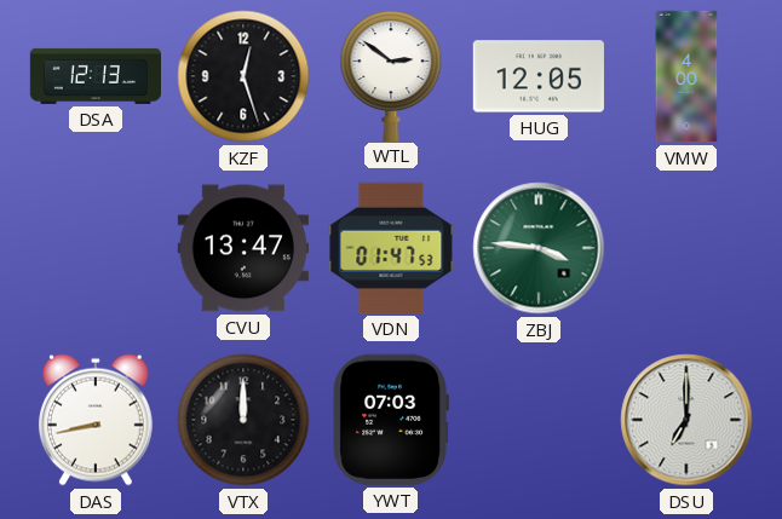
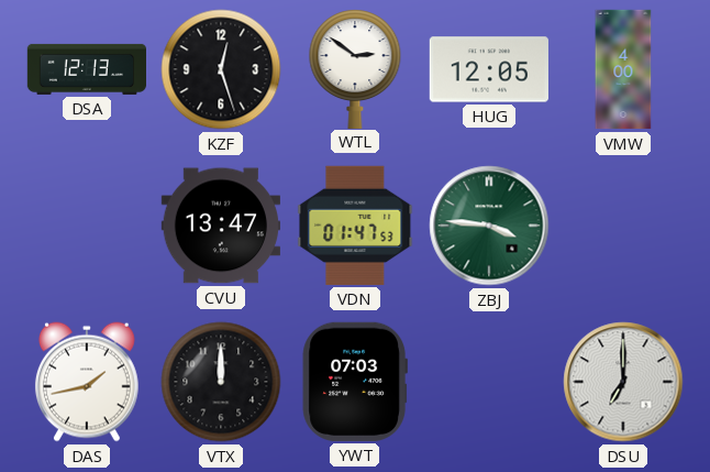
DAS: 8:43 -> 1:43 (87, 382)
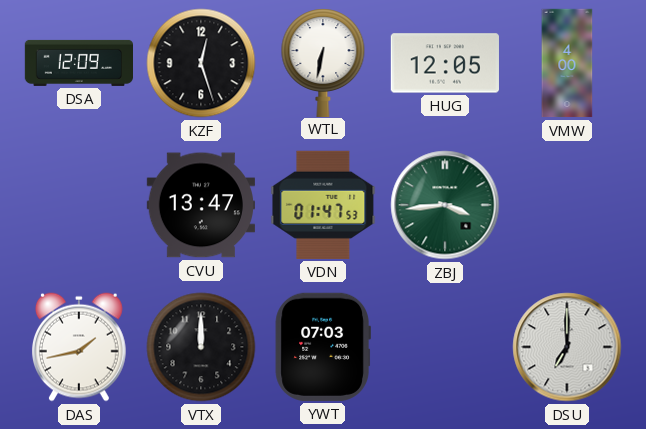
DSA: 12:13 -> 12:09 (78, 63)
WTL: 2:51 -> 6:32 (323, 62)
ZBJ: 3:46 -> 3:44 (445, 205)
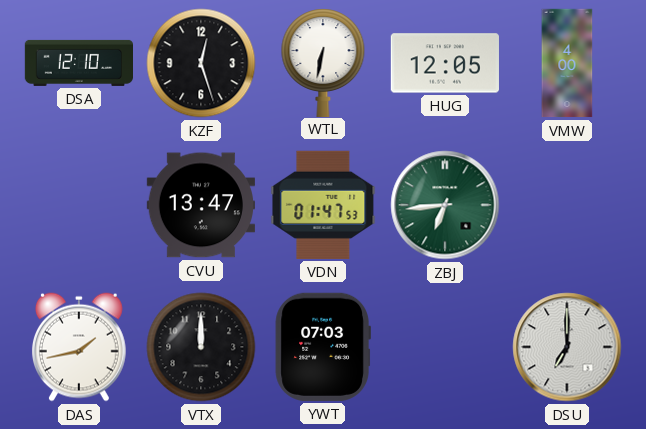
DSA: 12:09 -> 12:10 (78, 63)
ZBJ: 3:44 -> 6:44 (445, 205)
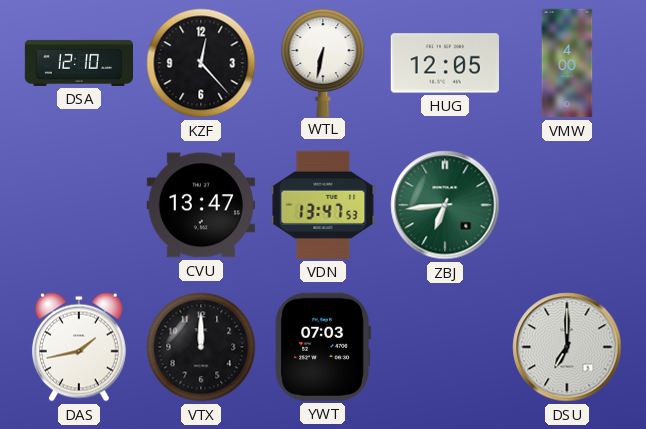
KZF: 12:27 -> 12:23 (201, 63)
VDN: 01:47 -> 13:47 (323, 205)
